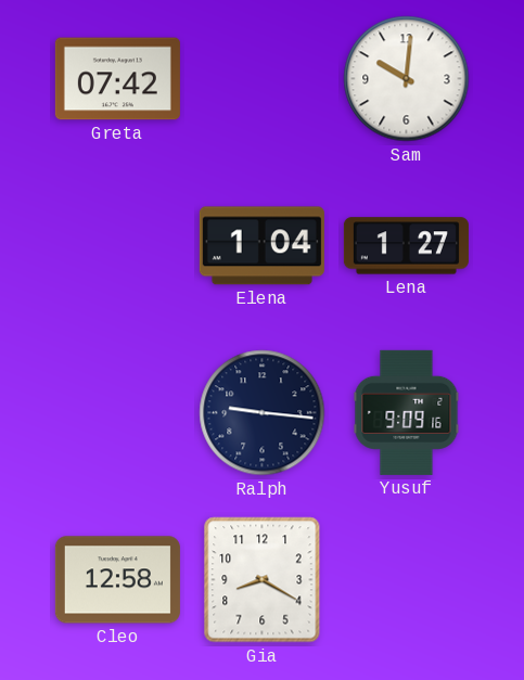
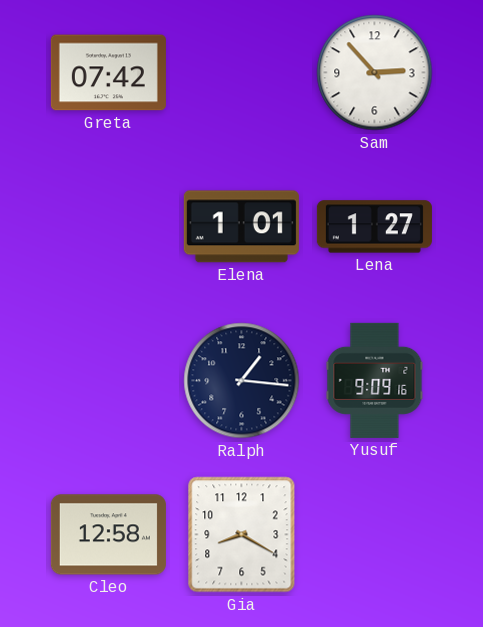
Sam: 10:01 -> 2:53 (375, 73)
Elena: 1:04 -> 1:01 (241, 227)
Ralph: 9:16 -> 1:16 (242, 381)
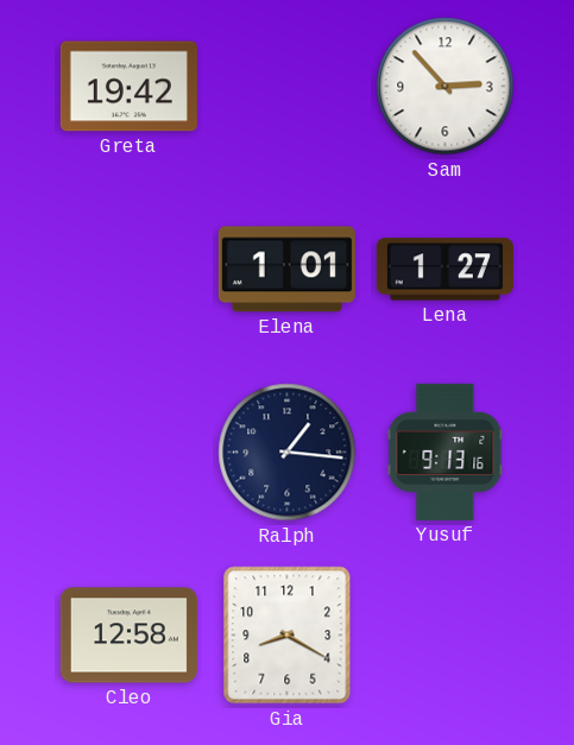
Greta: 07:42 -> 19:42 (128, 87)
Yusuf: 9:09 -> 9:13 (446, 452)
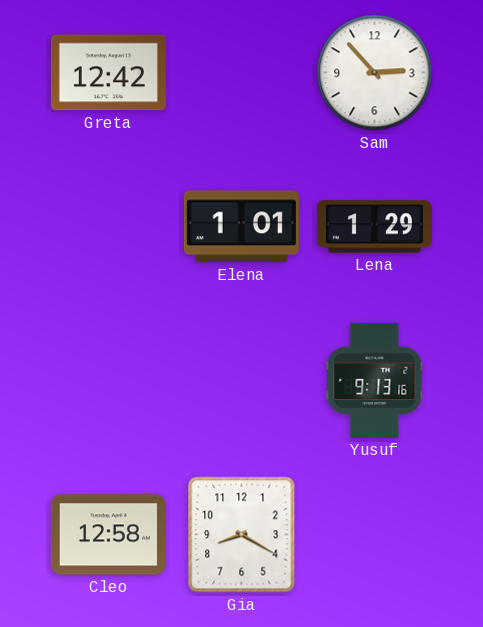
Greta: 19:42 -> 12:42 (108, 73)
Lena: 1:27 -> 1:29 (374, 227)
Ralph: 1:16 -> none (288, 453)
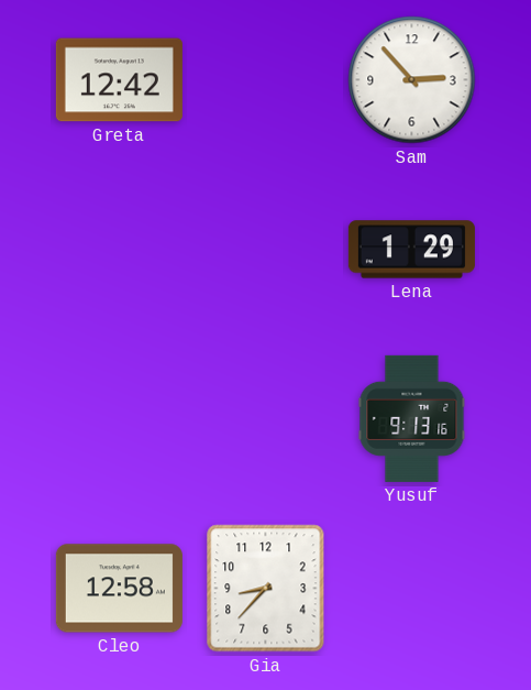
Elena: 1:01 -> none (241, 227)
Gia: 8:20 -> 8:37 (266, 589)
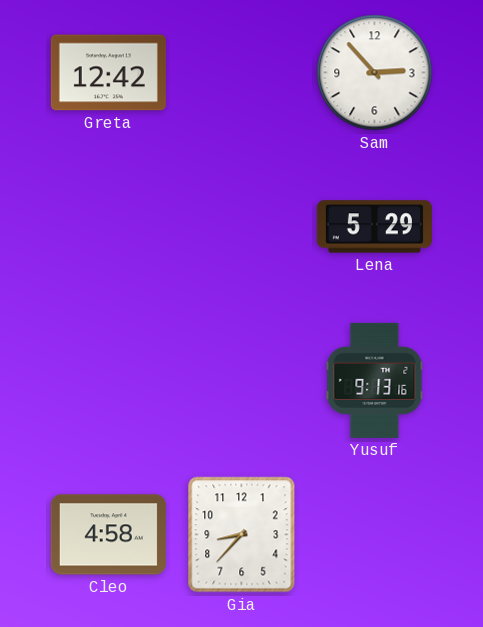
Lena: 1:29 -> 5:29 (374, 227)
Cleo: 12:58 -> 4:58 (108, 535)
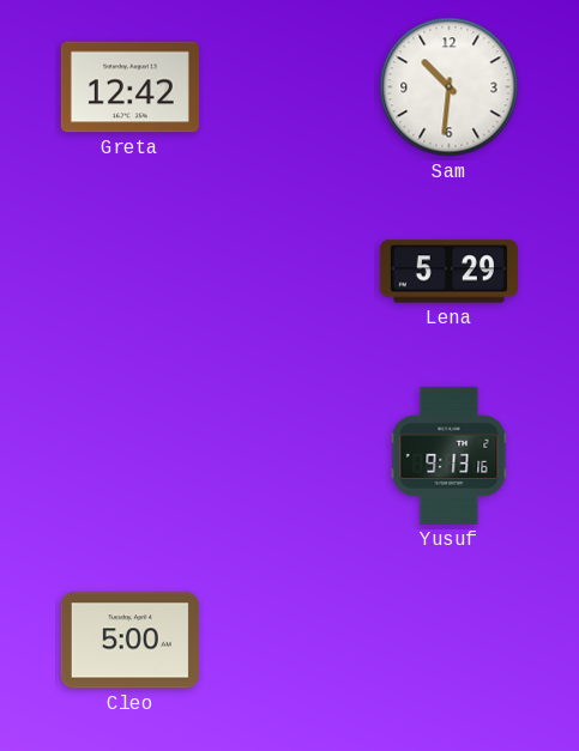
Sam: 2:53 -> 10:31 (450, 87)
Cleo: 4:58 -> 5:00 (129, 641)
Gia: 8:37 -> none (242, 535)
